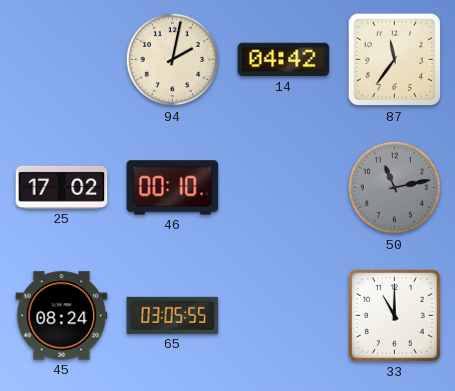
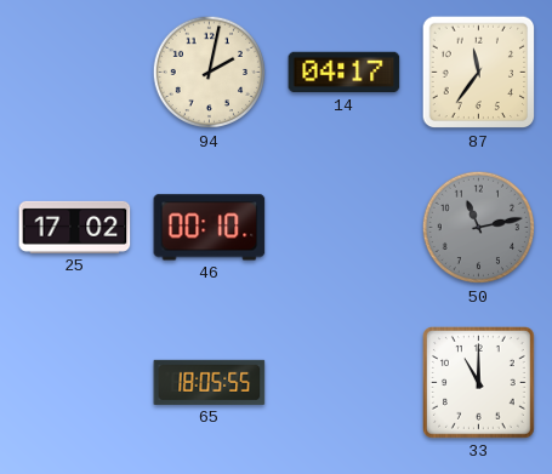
14: 04:42 -> 04:17 (345, 73)
45: 08:24 -> none (62, 316)
65: 03:05 -> 18:05 (210, 382)
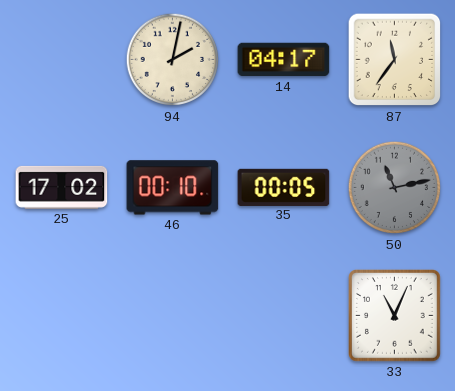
35: none -> 00:05 (284, 187)
65: 18:05 -> none (210, 382)
33: 11:00 -> 11:04 (395, 316)
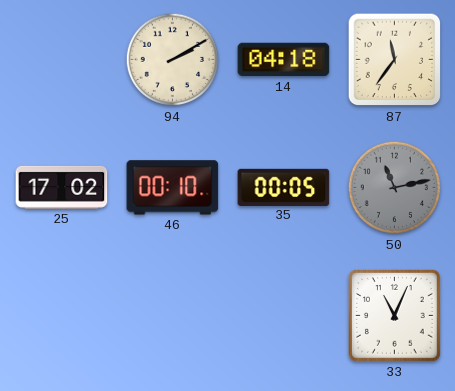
94: 2:02 -> 2:10 (173, 60)
14: 04:17 -> 04:18 (284, 60)
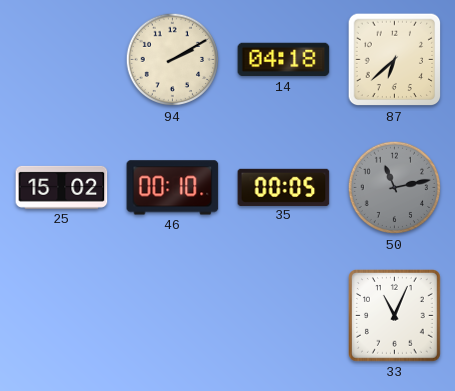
87: 11:36 -> 6:38 (395, 60)
25: 17:02 -> 15:02 (62, 187)
